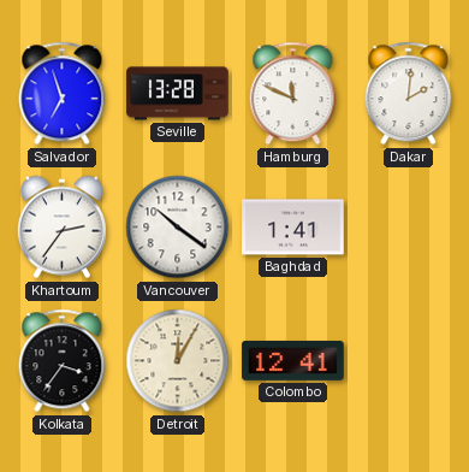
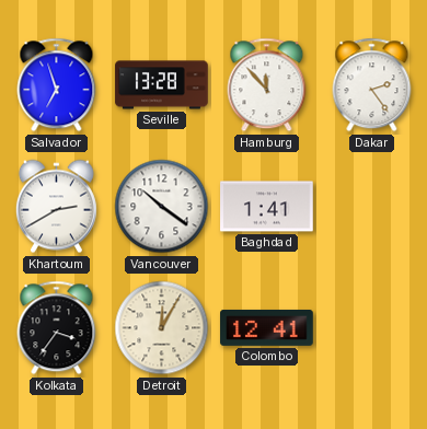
Hamburg: 11:49 -> 11:53 (267, 85)
Dakar: 2:01 -> 2:24 (372, 85)
Khartoum: 2:36 -> 2:40 (56, 207)
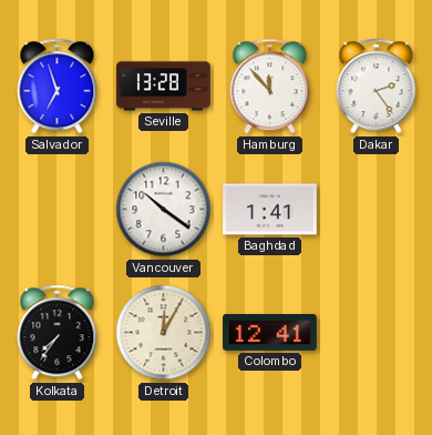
Khartoum: 2:40 -> none (56, 207)
Kolkata: 3:36 -> 7:36 (58, 333)
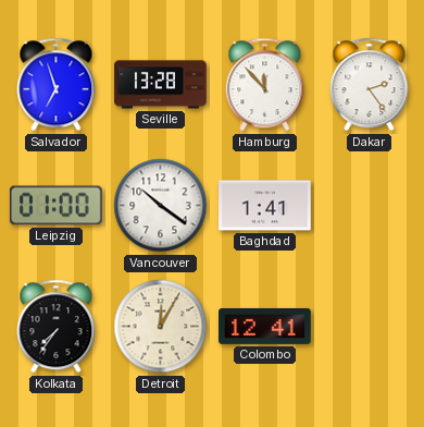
Leipzig: none -> 01:00 (57, 206)
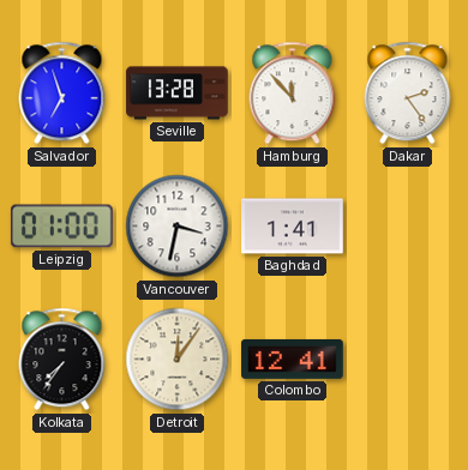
Vancouver: 10:21 -> 3:32 (178, 227)
Detroit: 12:05 -> 12:06 (178, 360)
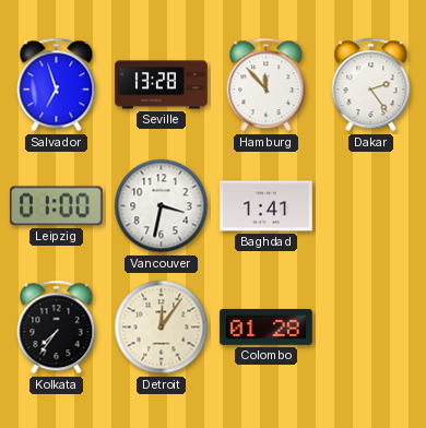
Colombo: 12:41 -> 01:28 (267, 326)
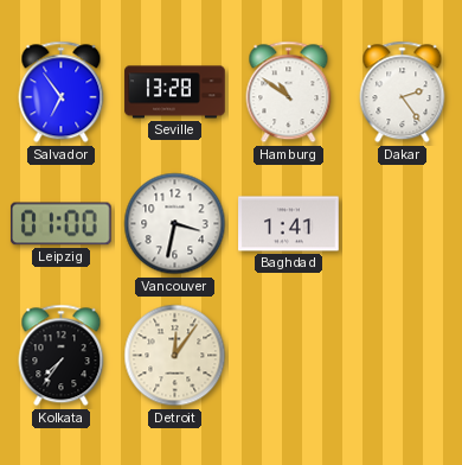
Salvador: 6:57 -> 6:54 (62, 93)
Hamburg: 11:53 -> 10:51 (289, 93)
Colombo: 01:28 -> none (267, 326)
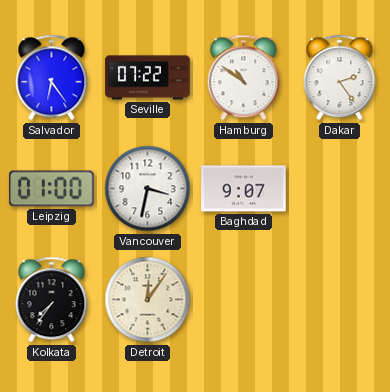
Salvador: 6:54 -> 6:24 (52, 78)
Seville: 13:28 -> 07:22 (148, 78)
Baghdad: 1:41 -> 9:07 (244, 189)
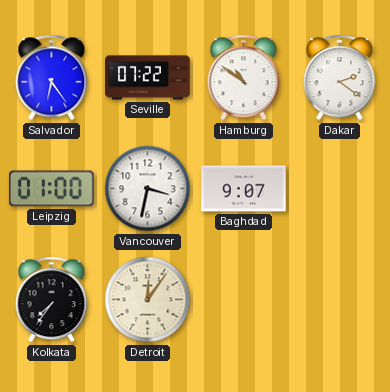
Dakar: 2:24 -> 2:21 (340, 78)
